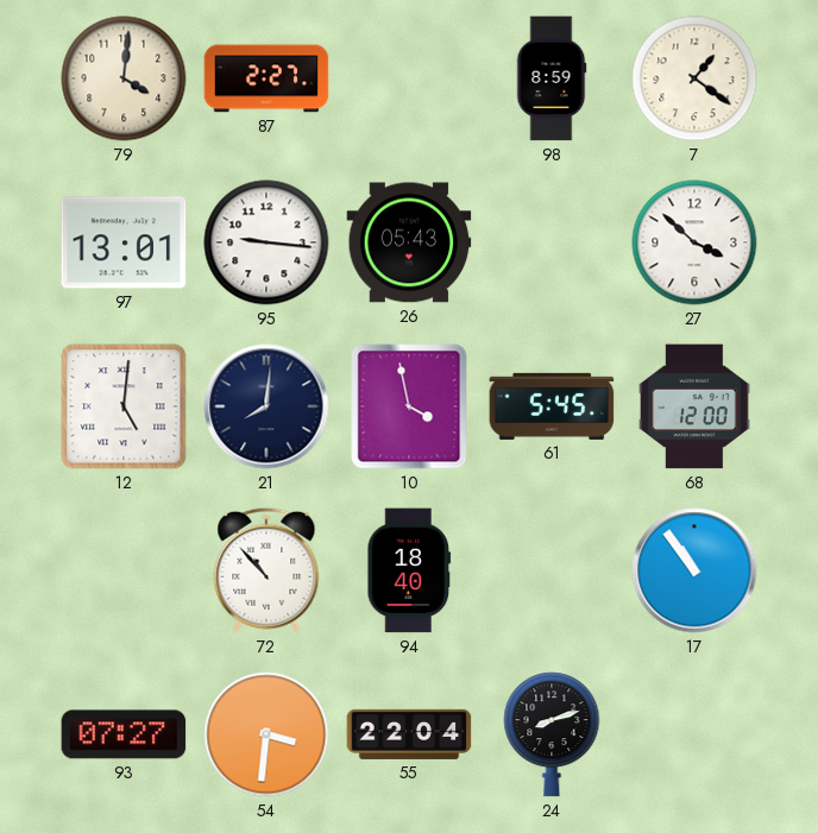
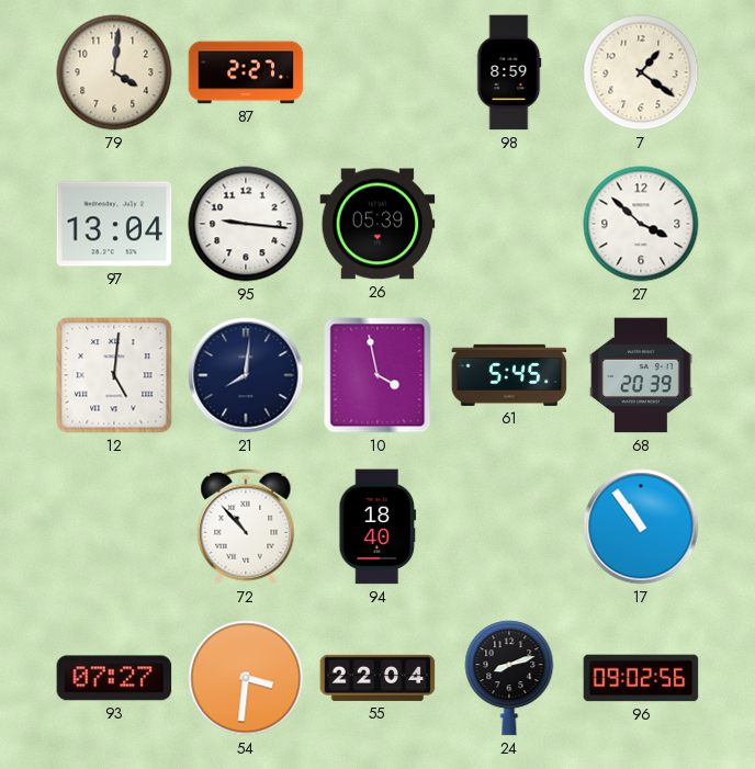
97: 13:01 -> 13:04 (114, 224)
26: 05:43 -> 05:39 (377, 224)
68: 12:00 -> 20:39 (641, 375)
96: none -> 09:02 (641, 678)
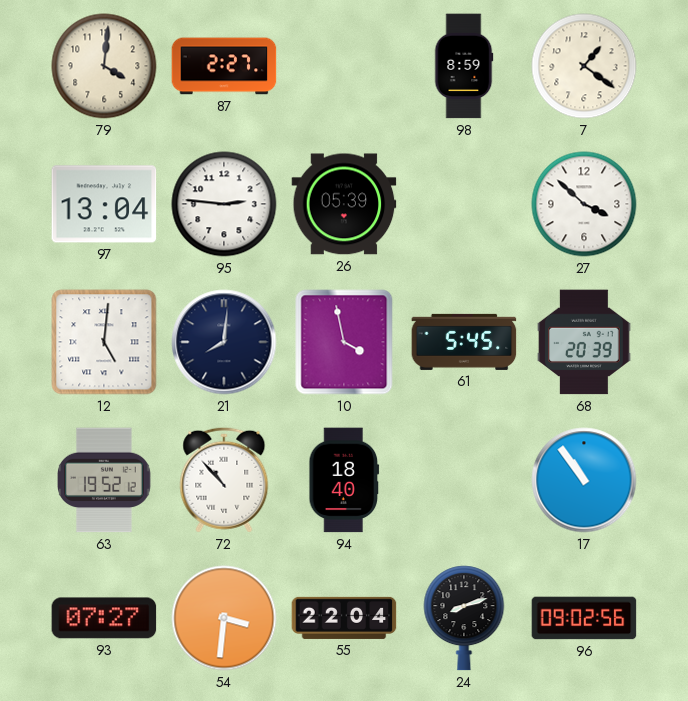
95: 9:16 -> 2:46 (224, 204)
63: none -> 19:52 (105, 480)
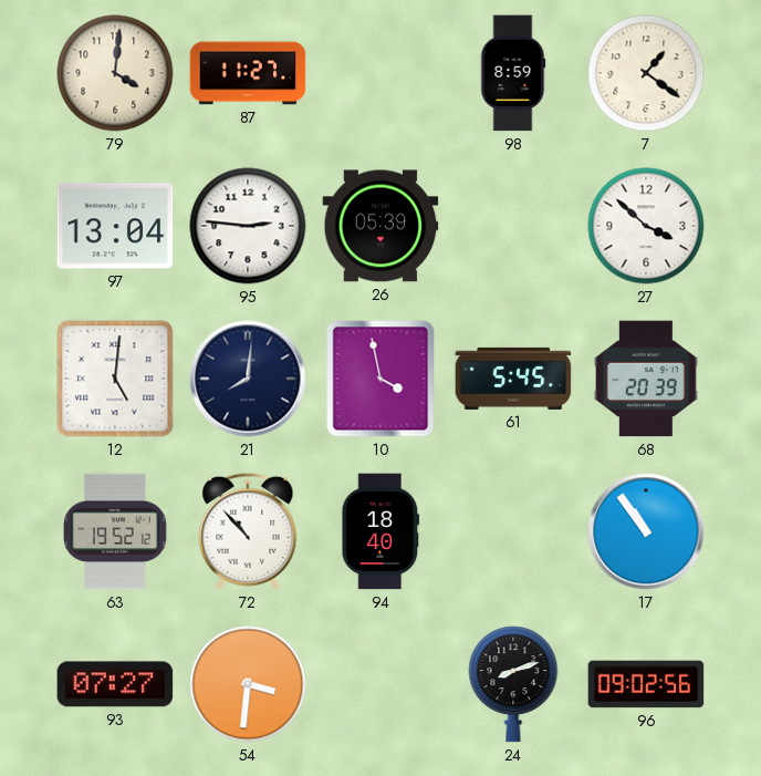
87: 2:27 -> 11:27 (248, 73)
55: 22:04 -> none (344, 618)
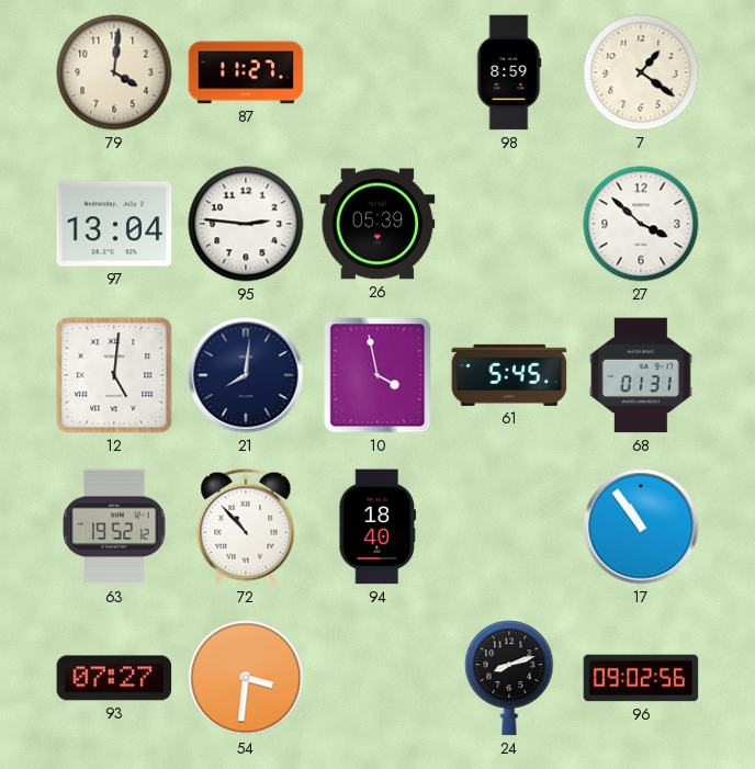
68: 20:39 -> 01:31 (641, 375)
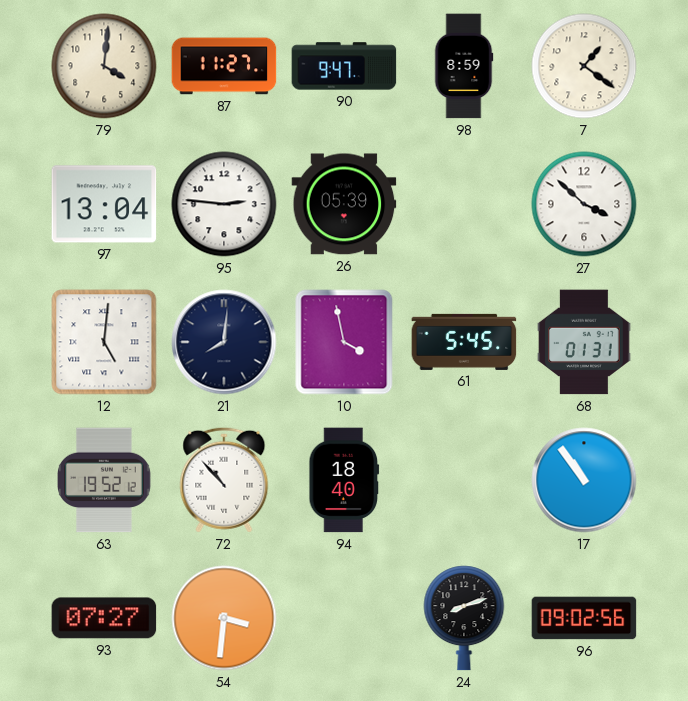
90: none -> 9:47 (344, 66)
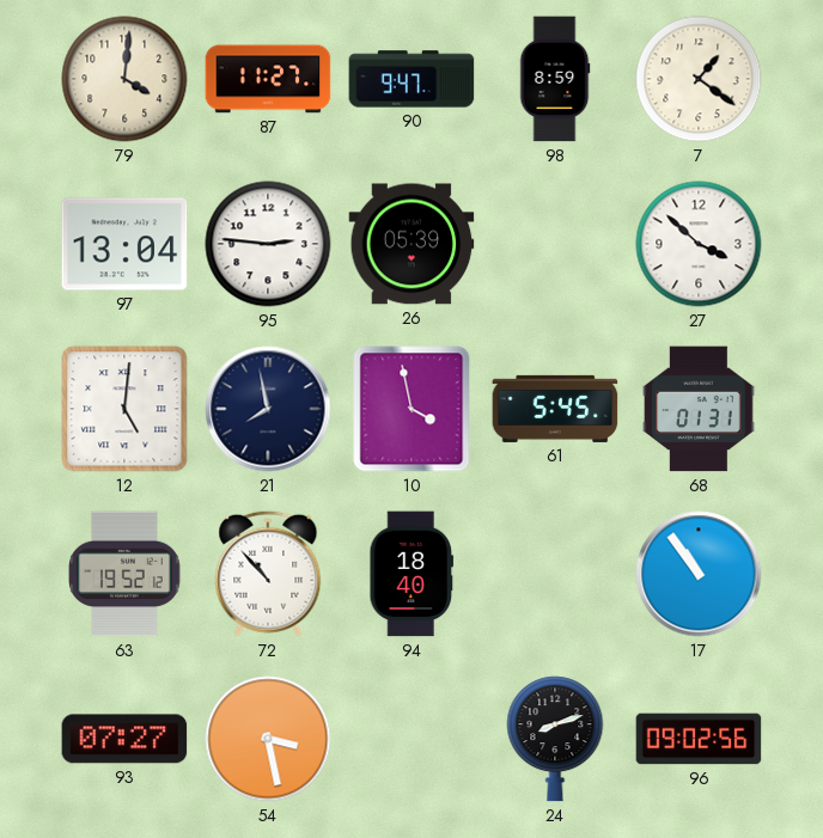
21: 8:01 -> 7:58 (268, 409)
54: 3:31 -> 3:28 (268, 739)
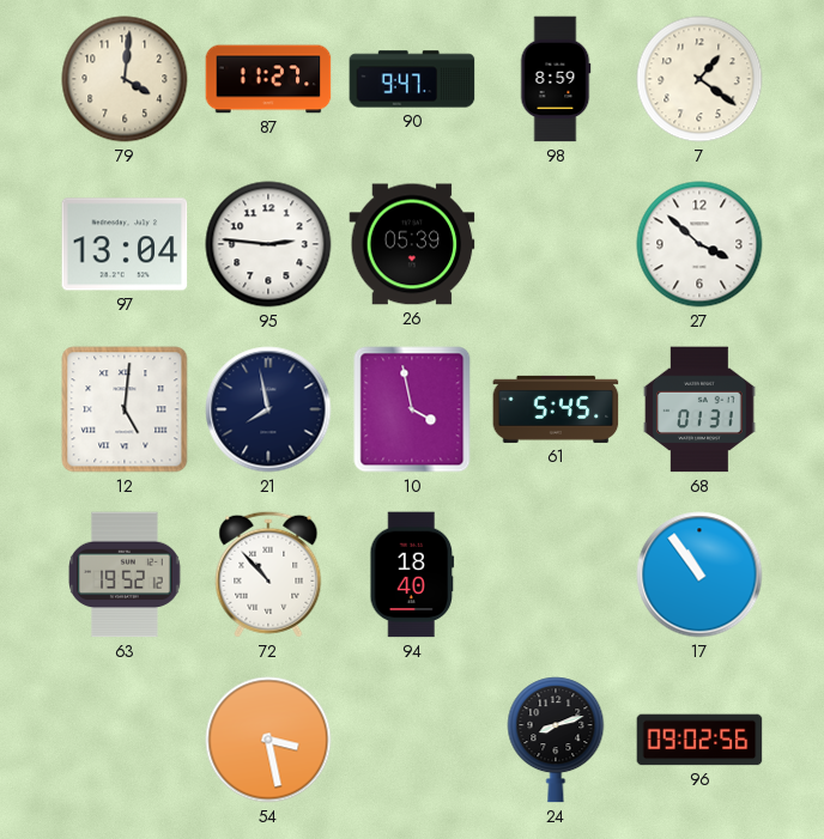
93: 07:27 -> none (124, 739)
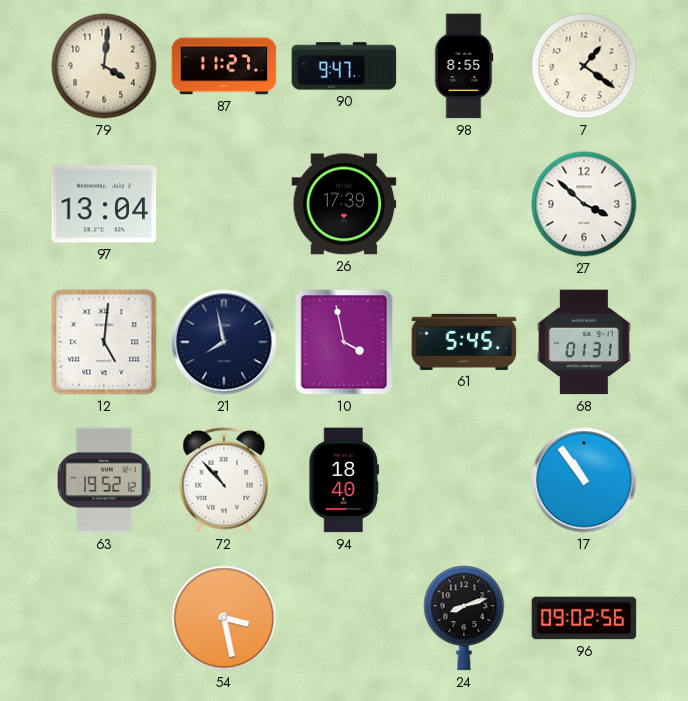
98: 8:59 -> 8:55 (464, 66)
95: 2:46 -> none (268, 244)
26: 05:39 -> 17:39 (344, 204)
